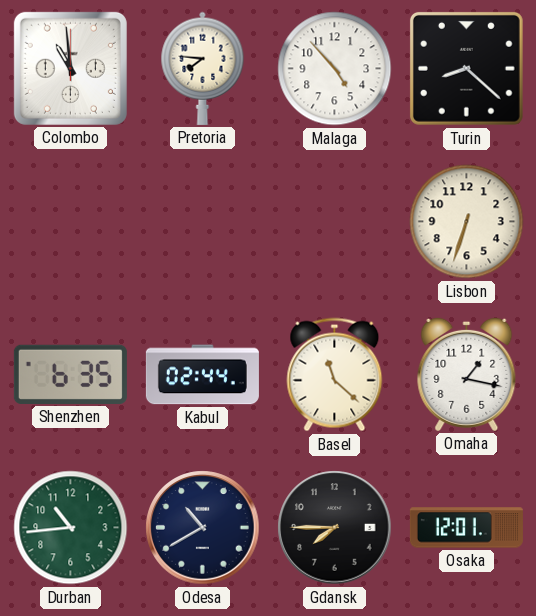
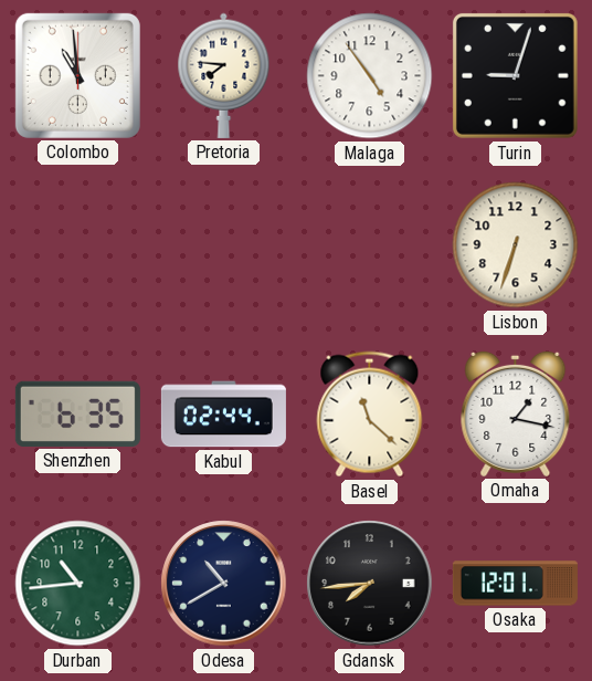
Malaga: 4:53 -> 4:54 (370, 76)
Turin: 8:22 -> 9:03 (515, 75)
Gdansk: 7:45 -> 7:44 (370, 584)
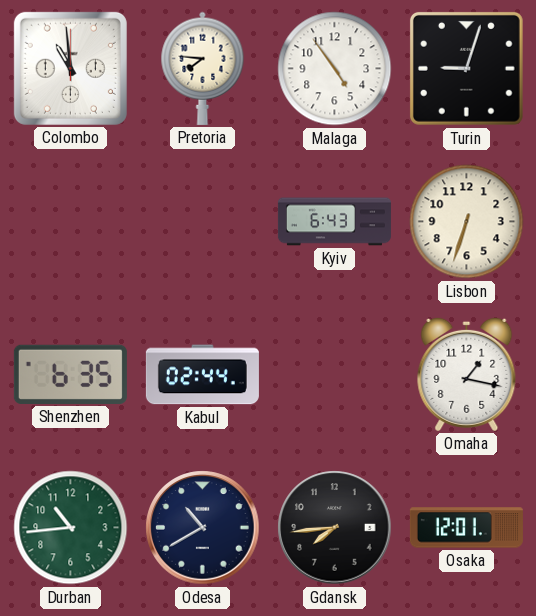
Kyiv: none -> 6:43 (334, 222)
Basel: 11:22 -> none (370, 415)
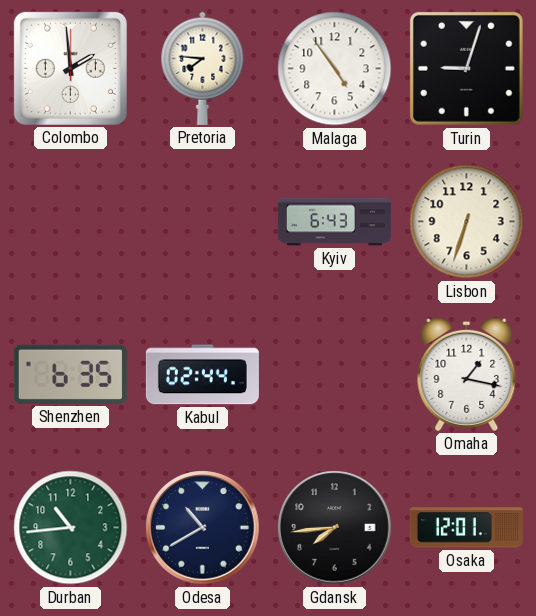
Colombo: 10:59 -> 1:59 (70, 68)
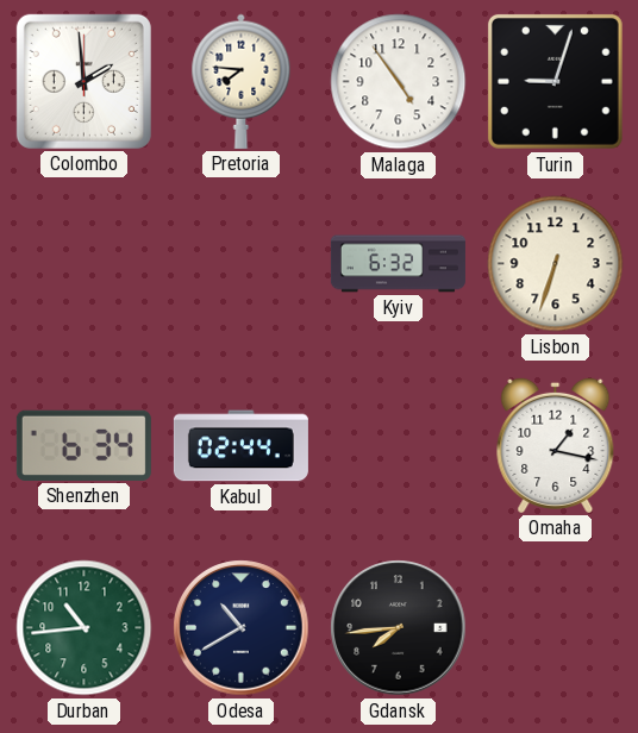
Kyiv: 6:43 -> 6:32 (398, 264)
Shenzhen: 6:35 -> 6:34 (83, 445)
Osaka: 12:01 -> none (466, 528)
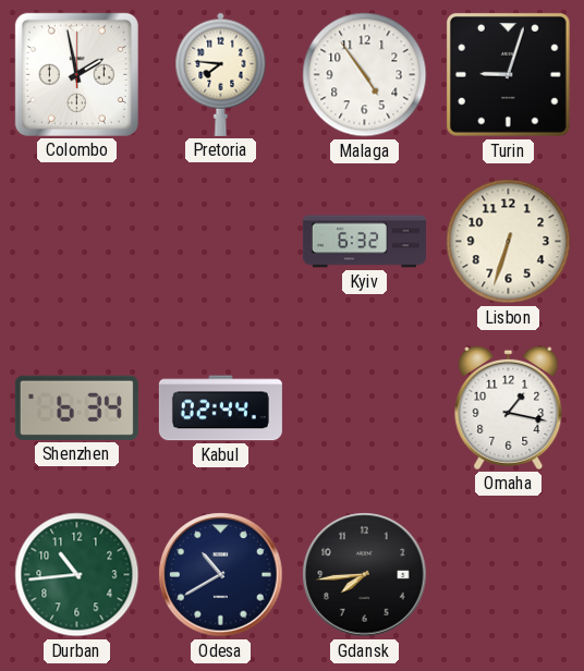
Colombo: 1:59 -> 1:58 (76, 74)
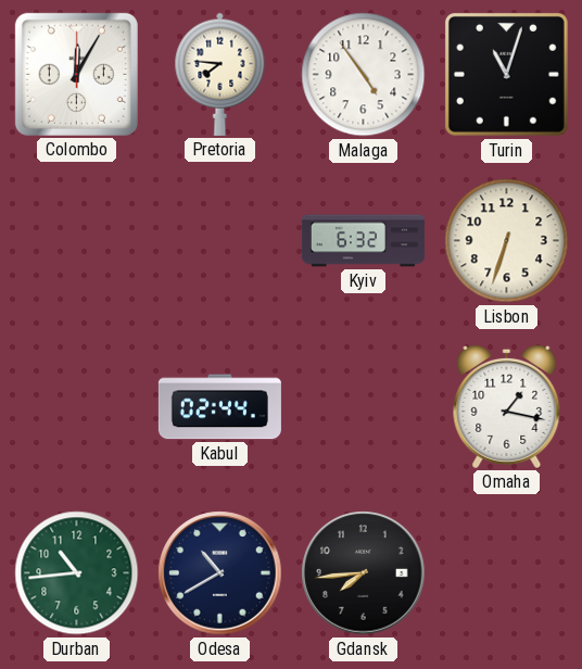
Colombo: 1:58 -> 12:05 (76, 74)
Turin: 9:03 -> 11:03 (506, 74)
Shenzhen: 6:34 -> none (76, 407)
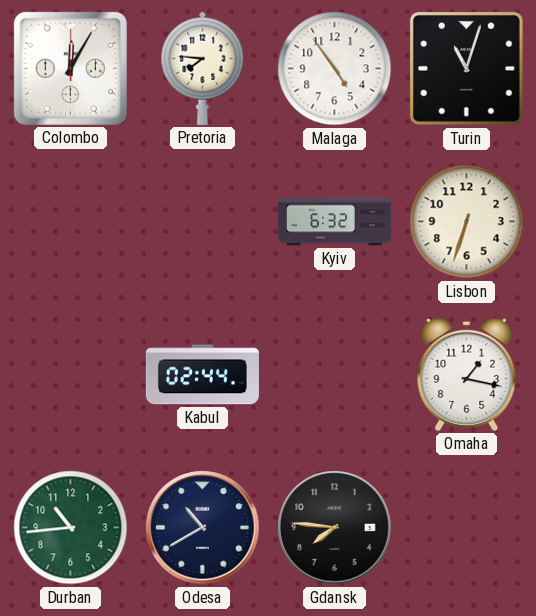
Gdansk: 7:44 -> 7:46 (335, 528)
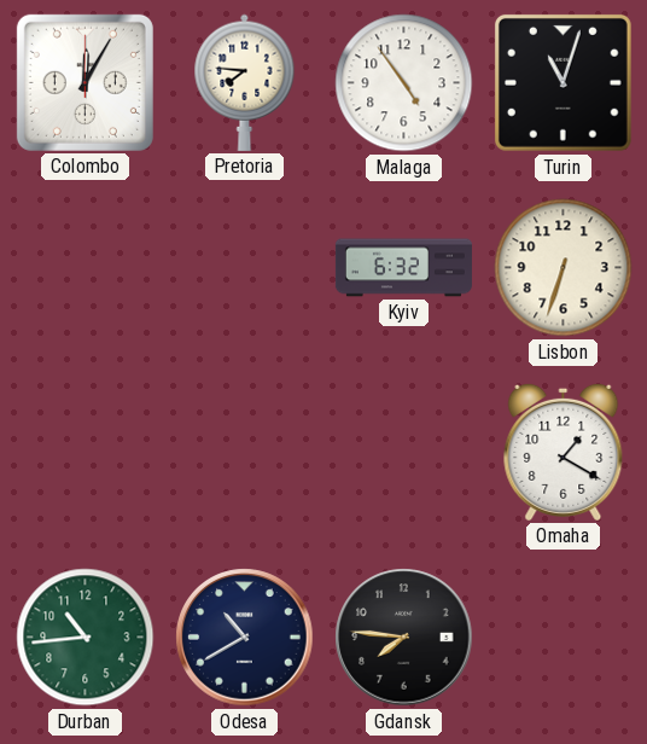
Kabul: 02:44 -> none (202, 375)
Omaha: 1:17 -> 1:20 (564, 452)
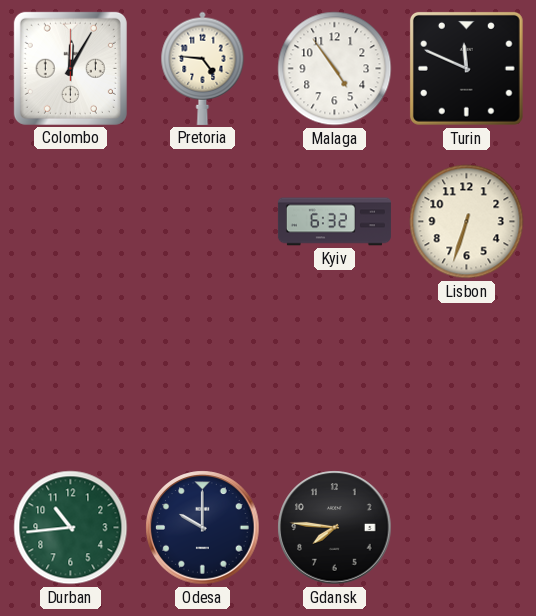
Pretoria: 7:46 -> 4:46 (203, 68)
Turin: 11:03 -> 11:49 (466, 68)
Omaha: 1:20 -> none (564, 452)
Odesa: 10:40 -> 10:00 (203, 528)
